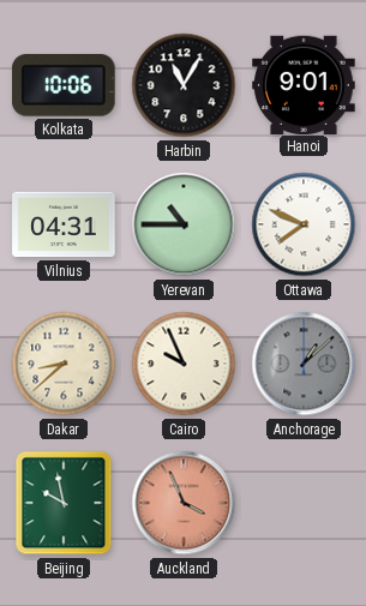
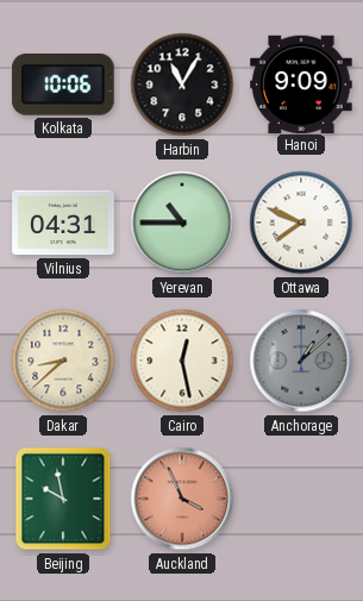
Hanoi: 9:01 -> 9:09 (301, 83)
Cairo: 9:56 -> 12:28 (182, 361)
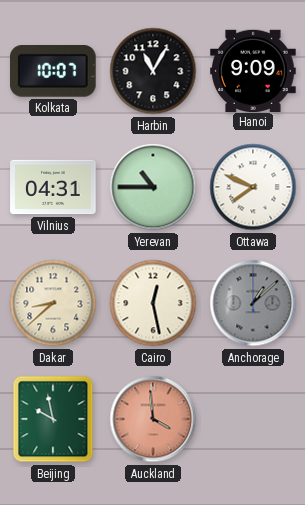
Kolkata: 10:06 -> 10:07 (54, 72)
Auckland: 3:56 -> 3:59 (153, 419)
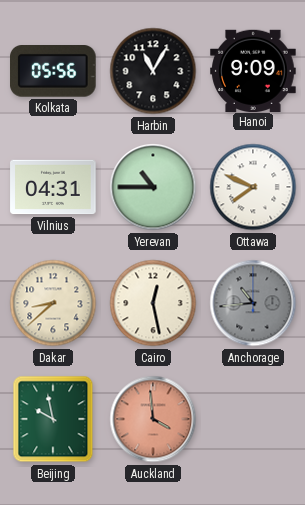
Kolkata: 10:07 -> 05:56 (54, 72)
Anchorage: 1:08 -> 10:44 (253, 303)
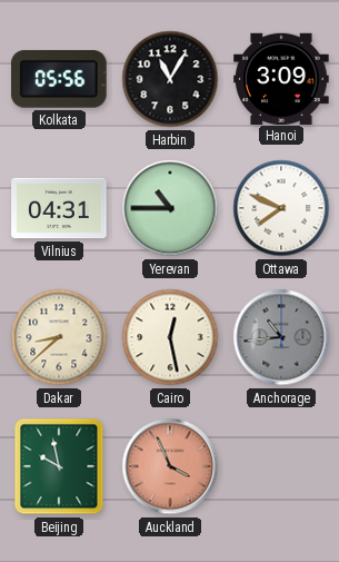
Hanoi: 9:09 -> 3:09 (281, 78)
Auckland: 3:59 -> 3:56 (170, 466)
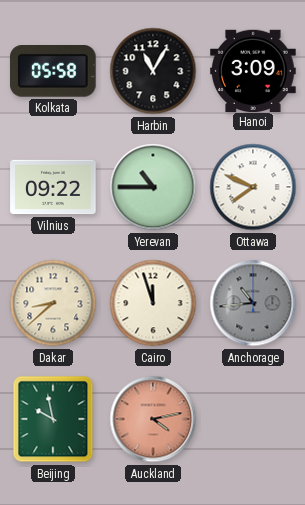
Kolkata: 05:56 -> 05:58 (54, 72)
Vilnius: 04:31 -> 09:22 (53, 187)
Cairo: 12:28 -> 11:57 (153, 303)
Auckland: 3:56 -> 4:13 (153, 419)
